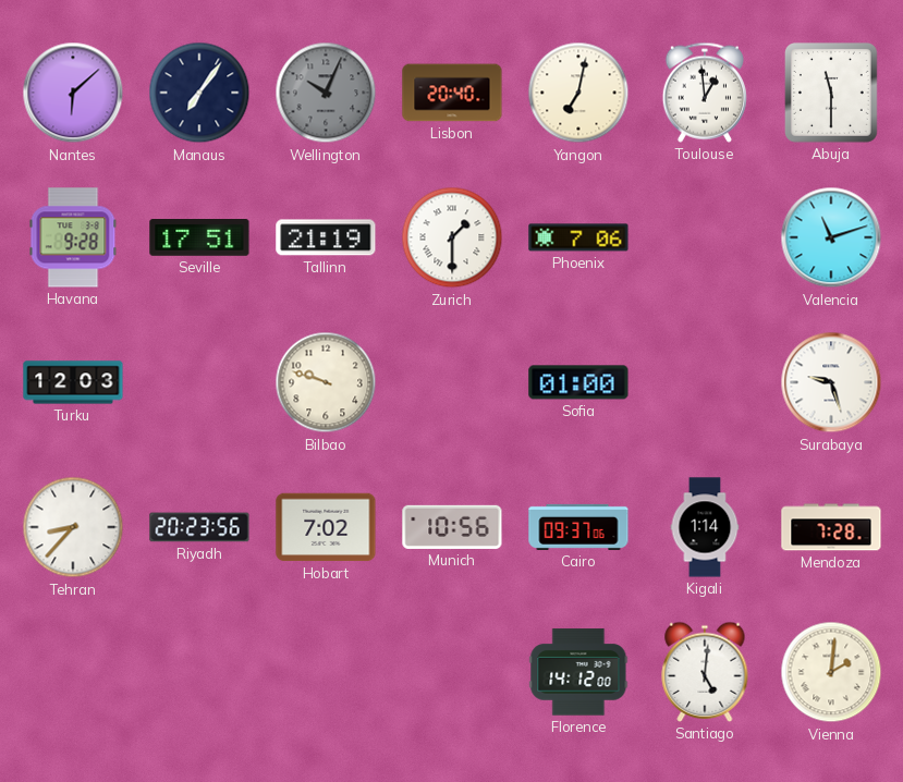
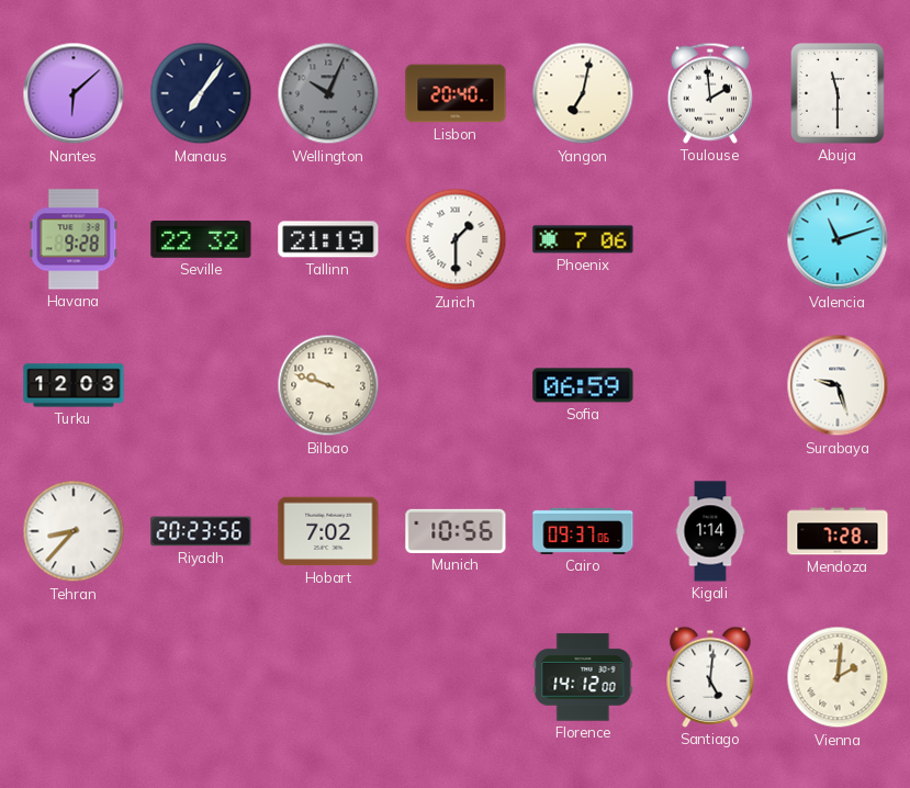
Toulouse: 12:59 -> 1:59 (710, 93)
Seville: 17:51 -> 22:32 (201, 240)
Sofia: 01:00 -> 06:59 (583, 385)
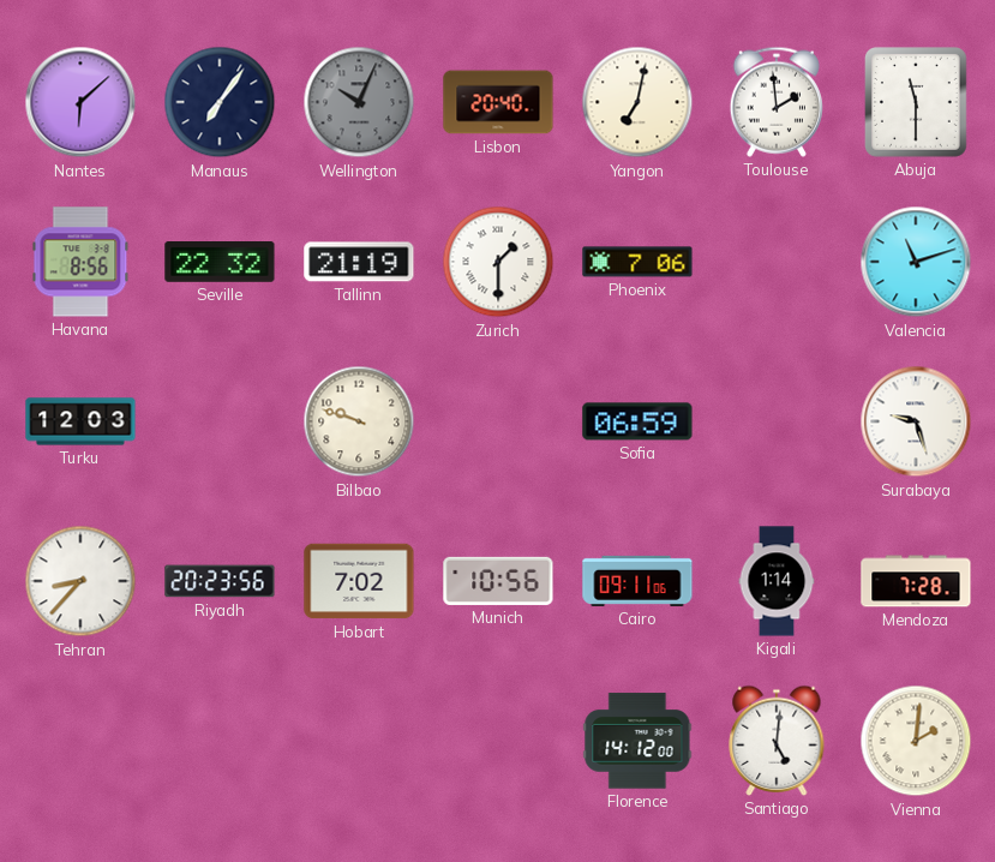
Havana: 9:28 -> 8:56 (80, 262)
Cairo: 09:37 -> 09:11 (637, 581)
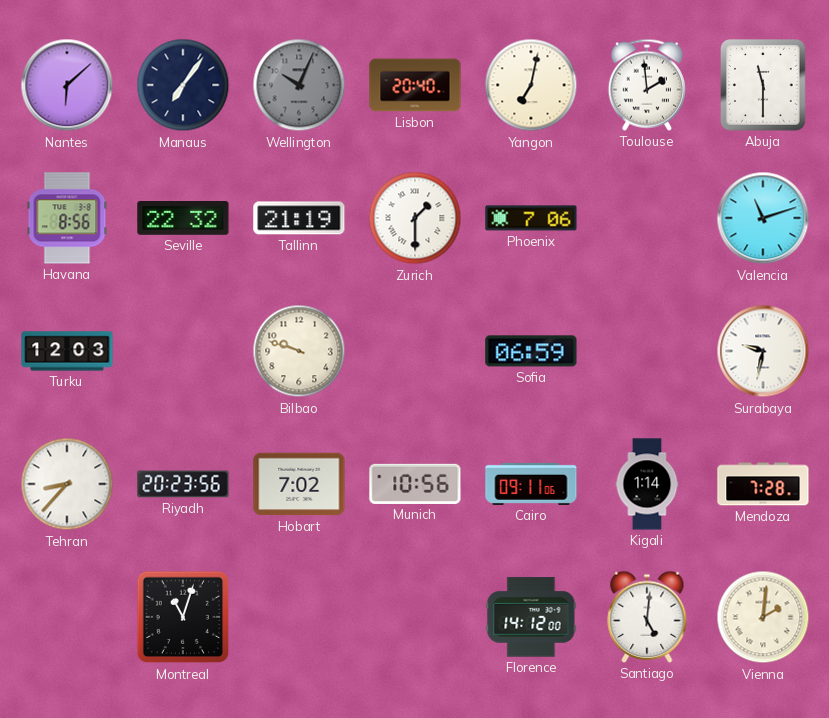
Surabaya: 9:27 -> 9:32 (763, 351)
Montreal: none -> 11:03 (183, 617)
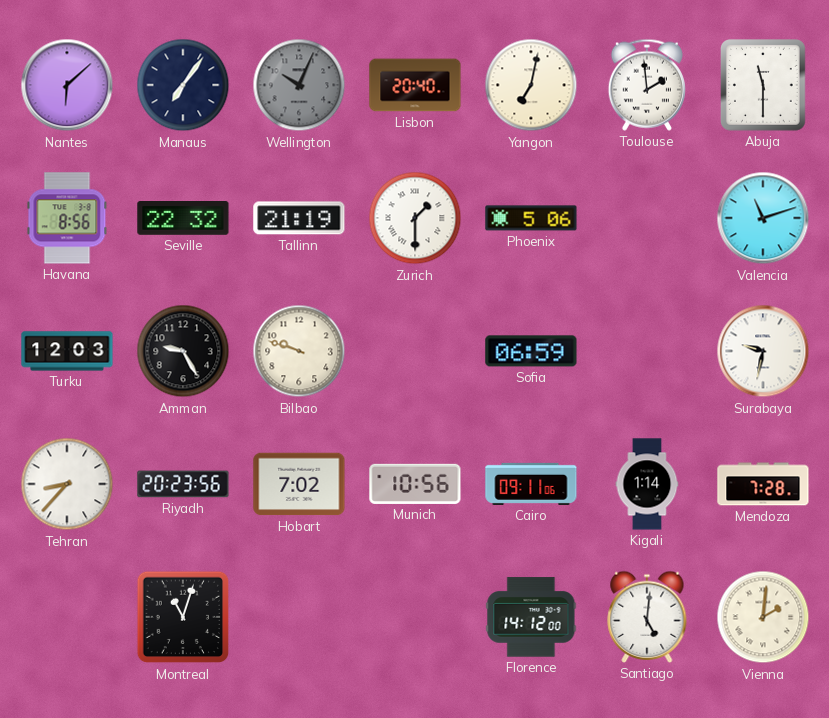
Phoenix: 7:06 -> 5:06 (531, 218)
Amman: none -> 9:25 (183, 351)
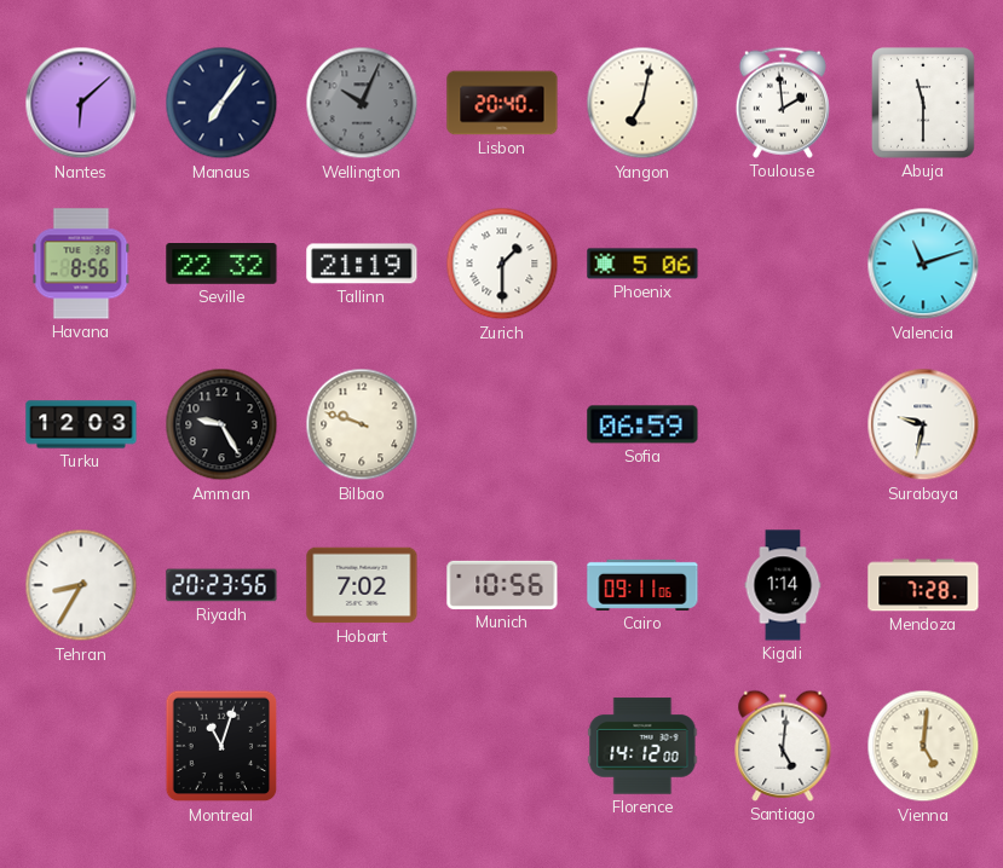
Tehran: 8:37 -> 8:35 (81, 585)
Vienna: 2:01 -> 5:01 (923, 746)
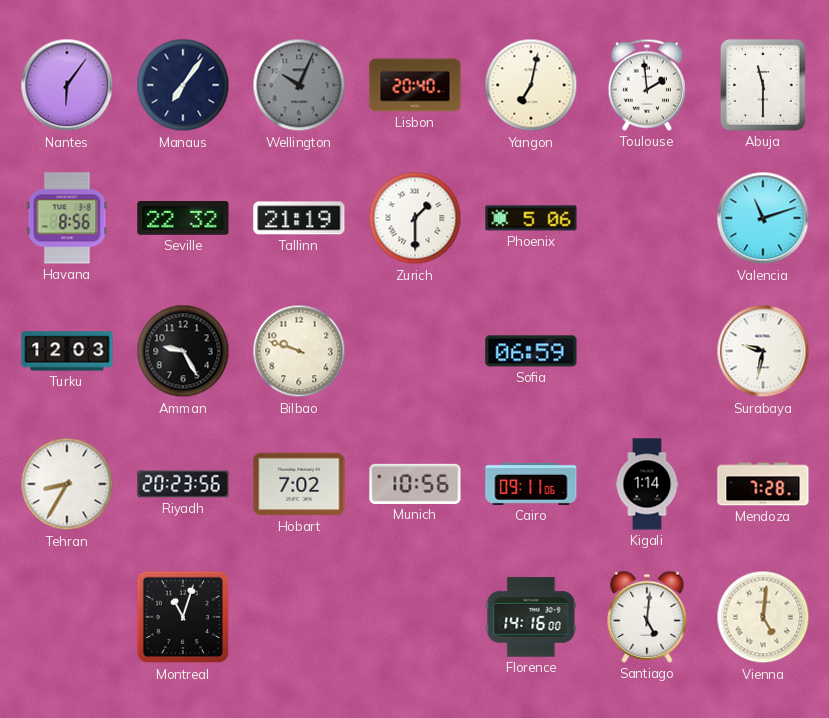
Nantes: 6:08 -> 6:06 (67, 85)
Florence: 14:12 -> 14:16 (531, 617)
